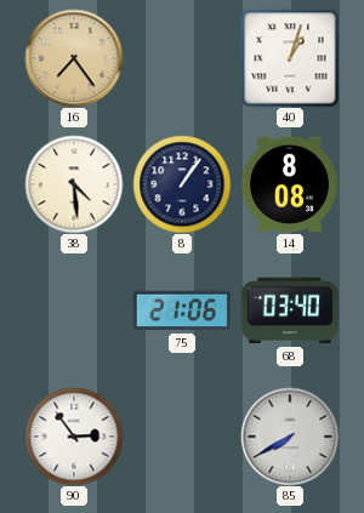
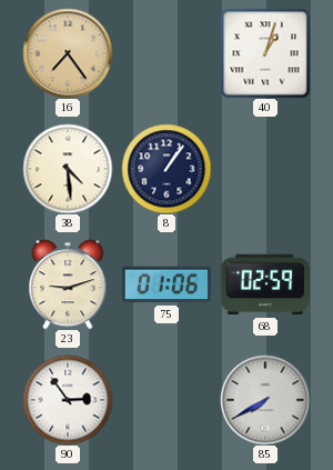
14: 8:08 -> none (289, 184)
23: none -> 9:12 (68, 284)
75: 21:06 -> 01:06 (167, 284)
68: 03:40 -> 02:59 (265, 284)
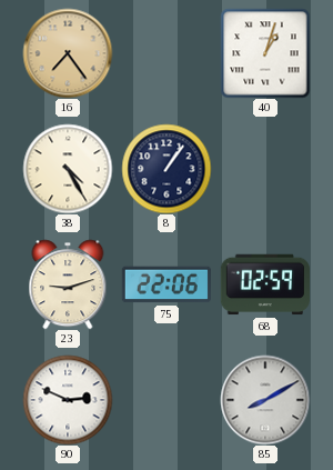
38: 4:29 -> 4:25 (68, 169)
75: 01:06 -> 22:06 (167, 284)
90: 2:54 -> 2:49 (68, 400)
85: 7:40 -> 8:10 (265, 400)
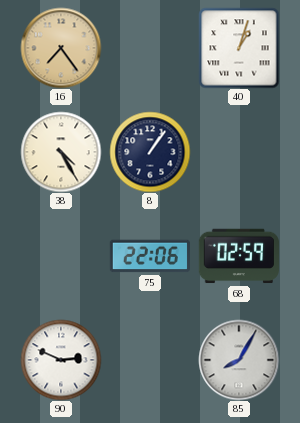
23: 9:12 -> none (68, 284)
85: 8:10 -> 8:05 (239, 360)
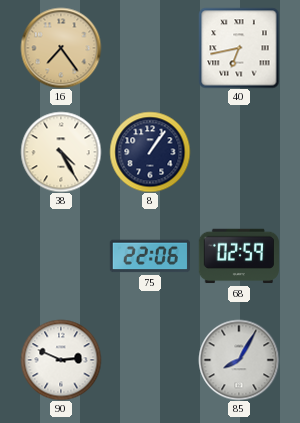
40: 1:03 -> 6:43 (239, 48)
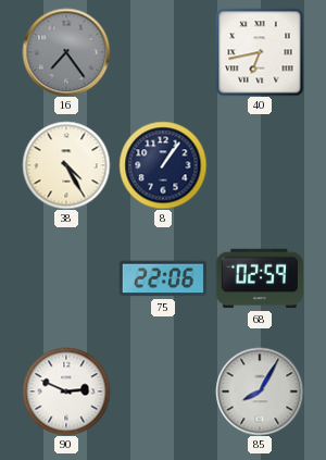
16 dial: champagne -> grey (66, 52)
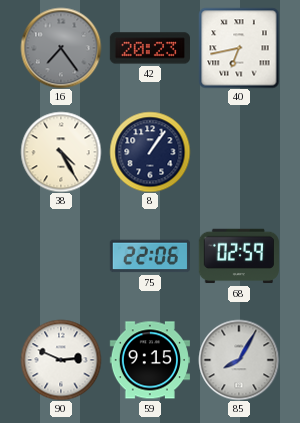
42: none -> 20:23 (149, 48)
59: none -> 9:15 (149, 360)
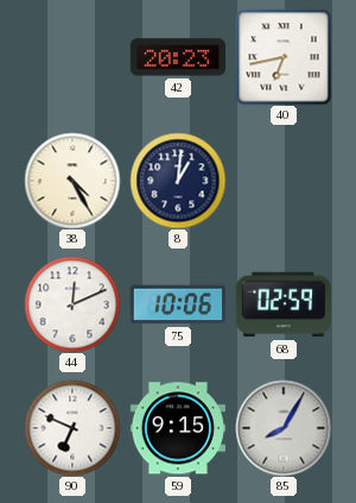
16: 7:24 -> none (61, 48)
8: 1:06 -> 1:01 (178, 181)
44: none -> 12:11 (72, 304)
75: 22:06 -> 10:06 (178, 304)
90: 2:49 -> 6:49 (72, 428)
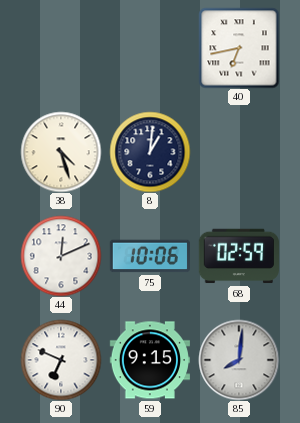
42: 20:23 -> none (177, 57)
38: 4:25 -> 4:27 (61, 152)
85: 8:05 -> 8:01 (239, 360)
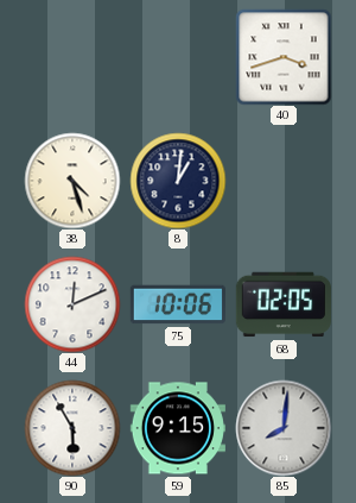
40: 6:43 -> 3:42 (284, 57)
68: 02:59 -> 02:05 (284, 304)
90: 6:49 -> 5:55 (72, 428)
